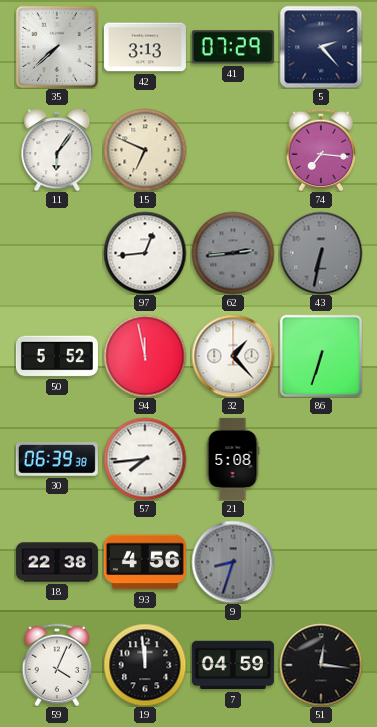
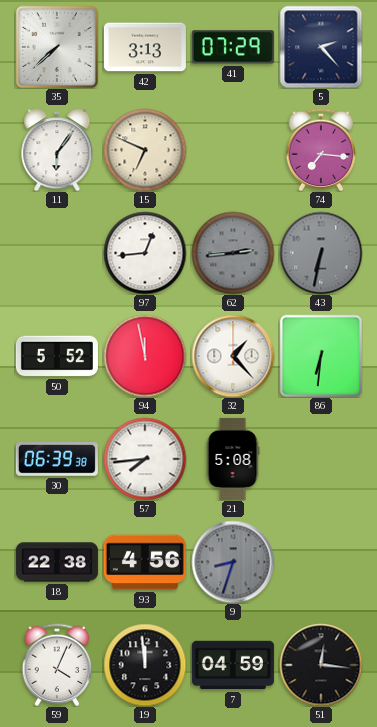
86: 6:33 -> 6:31 (320, 355)
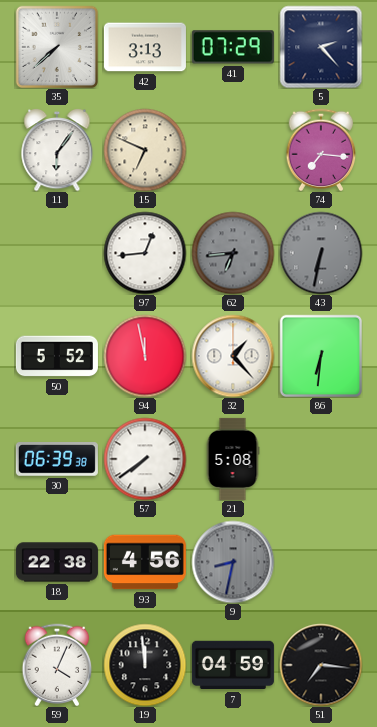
62: 2:44 -> 6:44 (233, 253)
57: 7:44 -> 7:39 (145, 459)
9: 8:33 -> 8:32 (233, 562)
51: 12:16 -> 7:16 (321, 665)
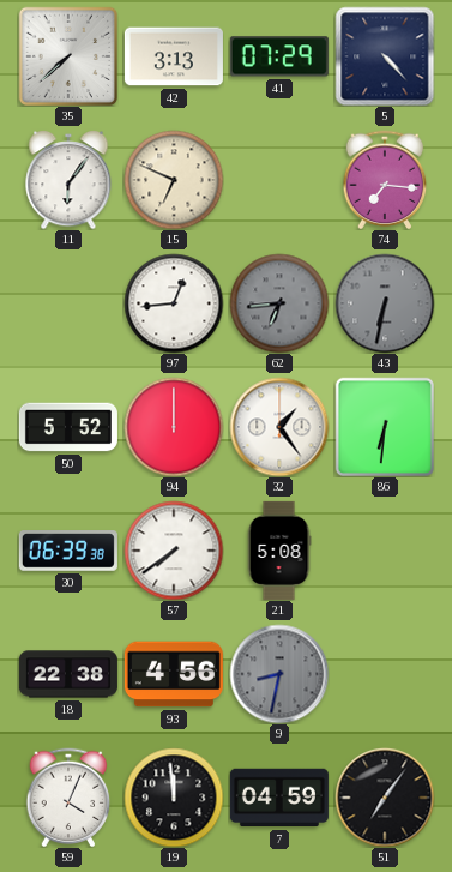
5: 2:23 -> 4:23 (385, 56)
94: 11:58 -> 12:00 (174, 427)
32: 1:23 -> 1:24 (279, 427)
51: 7:16 -> 7:06 (385, 798)
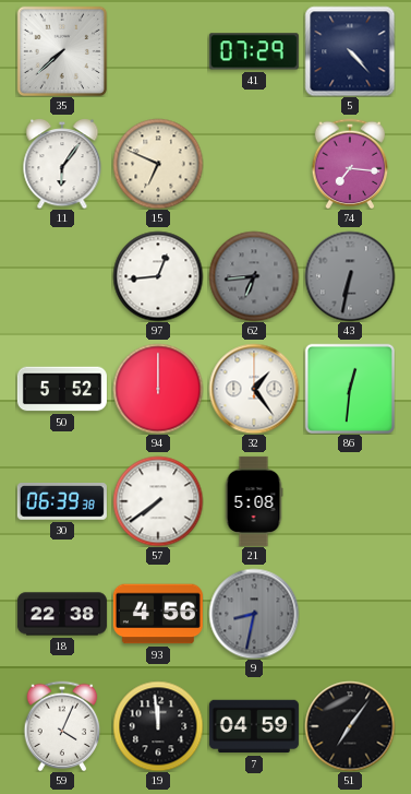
42: 3:13 -> none (174, 56)
86: 6:31 -> 12:31 (349, 388)
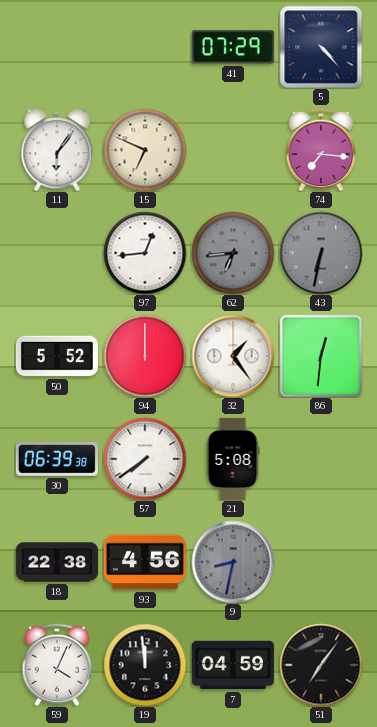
35: 7:38 -> none (61, 50)
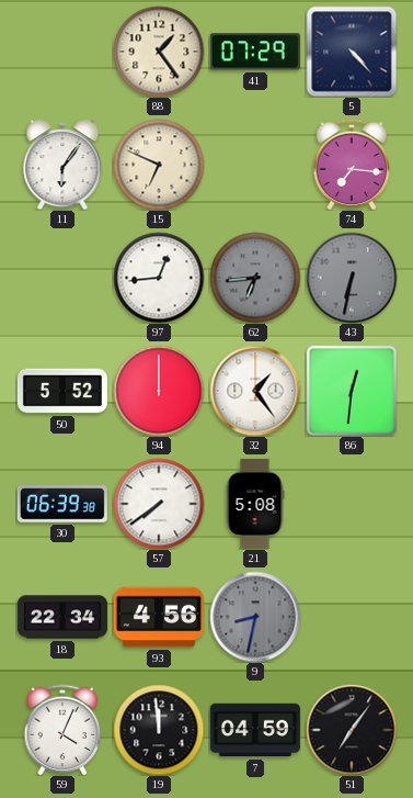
88: none -> 1:24 (159, 52)
18: 22:38 -> 22:34 (62, 617)
